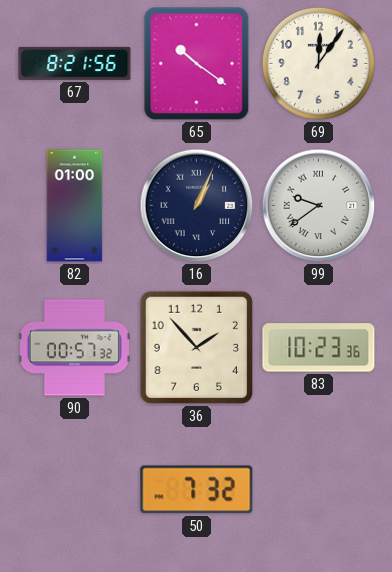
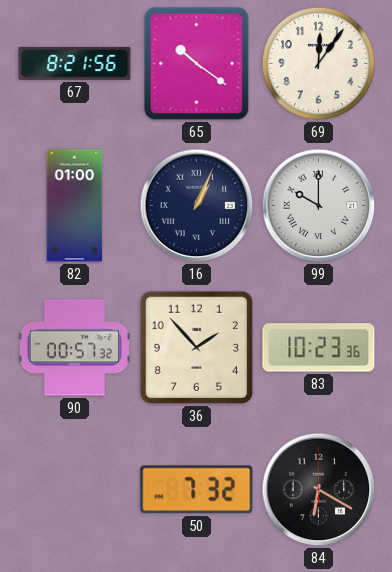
99: 9:39 -> 10:00 (319, 206)
84: none -> 6:20 (319, 490)
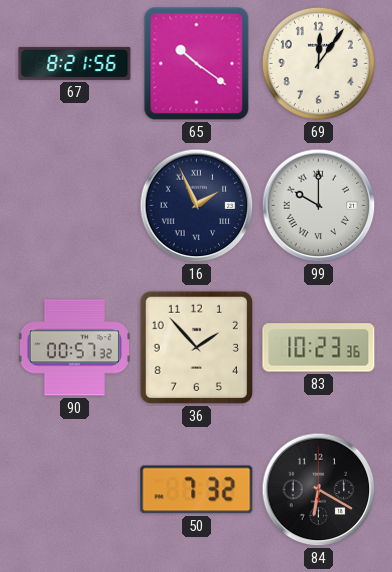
82: 01:00 -> none (75, 206)
16: 1:04 -> 1:56 (197, 206)
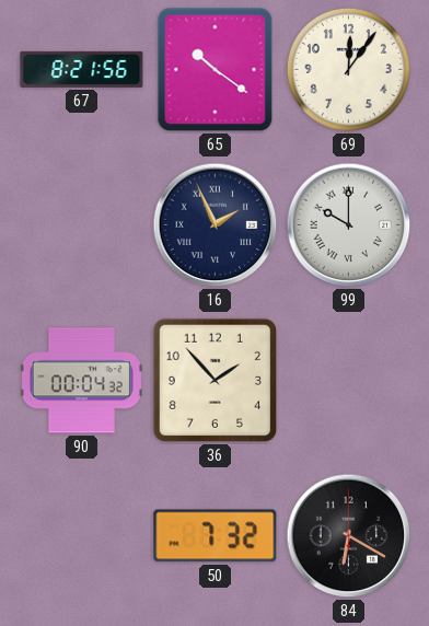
90: 00:57 -> 00:04 (81, 381)
83: 10:23 -> none (319, 348)
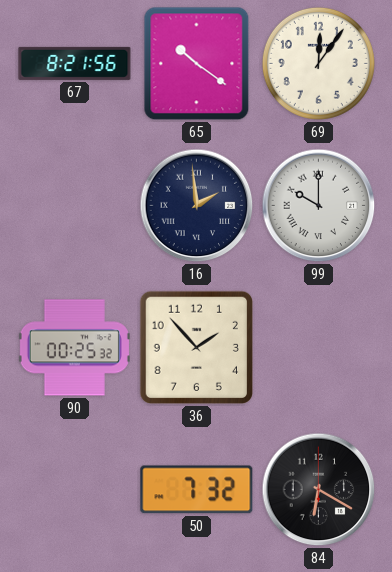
16: 1:56 -> 1:59 (197, 206)
90: 00:04 -> 00:25 (74, 348)
